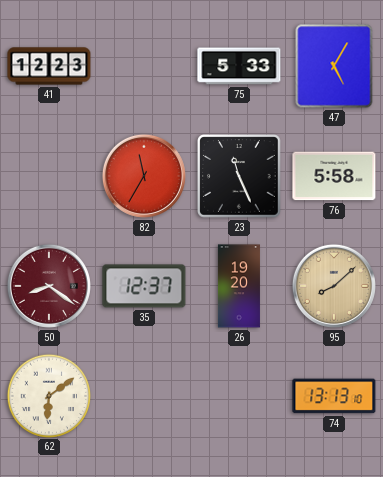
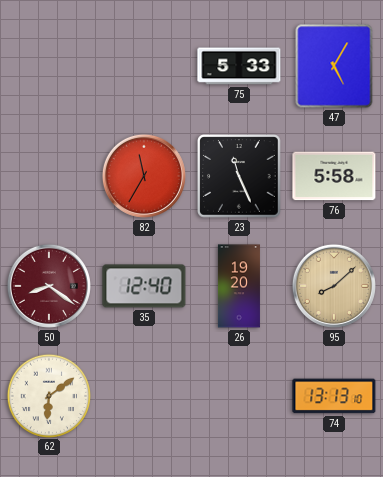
41: 12:23 -> none (49, 66)
35: 12:37 -> 12:40 (144, 286)
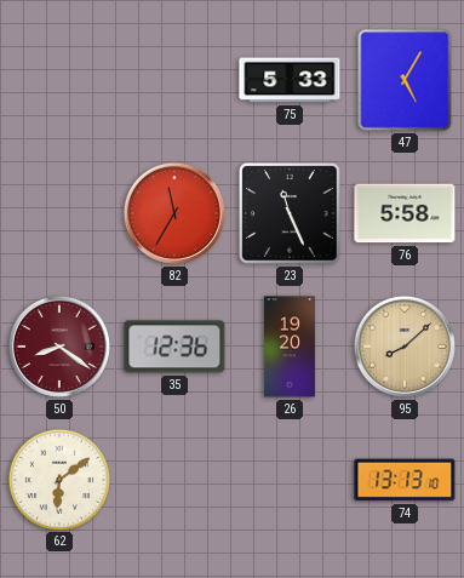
35: 12:40 -> 12:36 (174, 347)
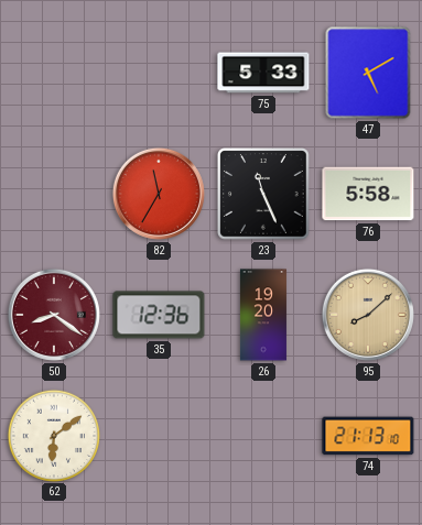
47: 5:05 -> 5:10 (368, 73)
74: 13:13 -> 21:13 (368, 436)
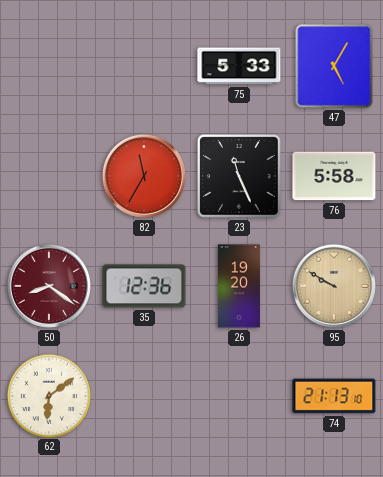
47: 5:10 -> 5:05 (334, 66)
95: 8:08 -> 9:50 (334, 286)
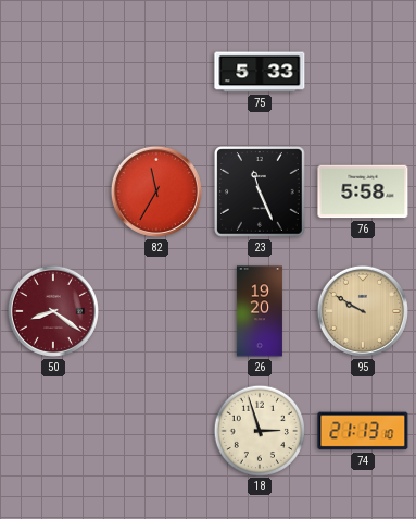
47: 5:05 -> none (334, 66)
35: 12:36 -> none (144, 286)
62: 6:09 -> none (48, 395)
18: none -> 2:57 (259, 430)
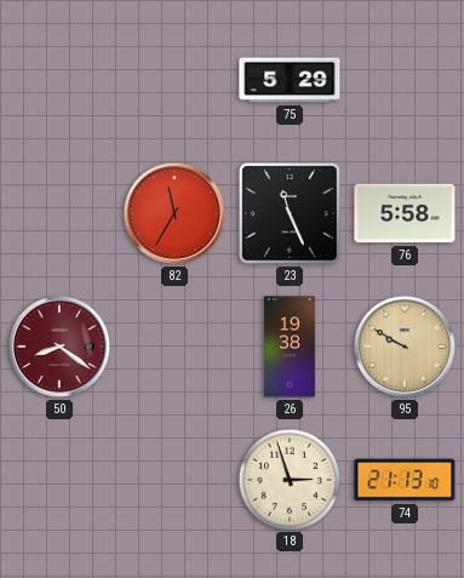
75: 5:33 -> 5:29 (290, 80)
26: 19:20 -> 19:38 (290, 347)
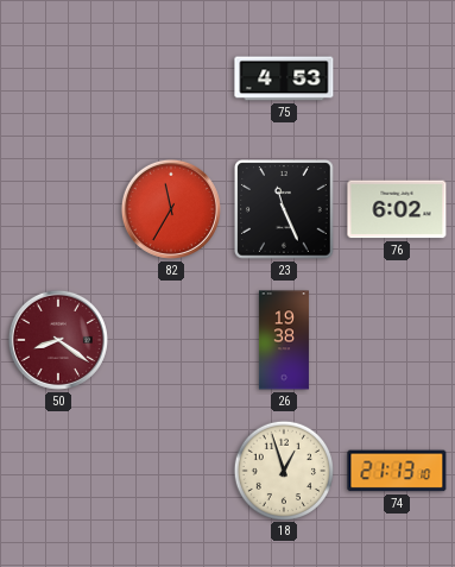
75: 5:29 -> 4:53 (284, 78)
76: 5:58 -> 6:02 (397, 209)
95: 9:50 -> none (405, 347)
18: 2:57 -> 12:57 (283, 470)
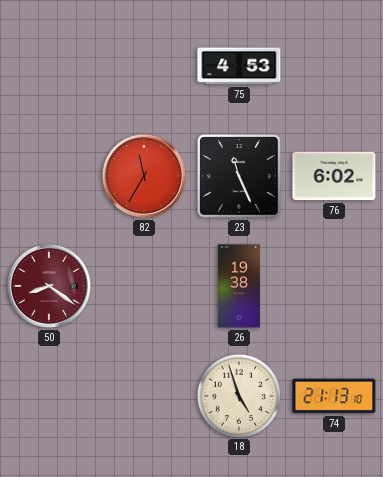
18: 12:57 -> 4:57 (238, 395)
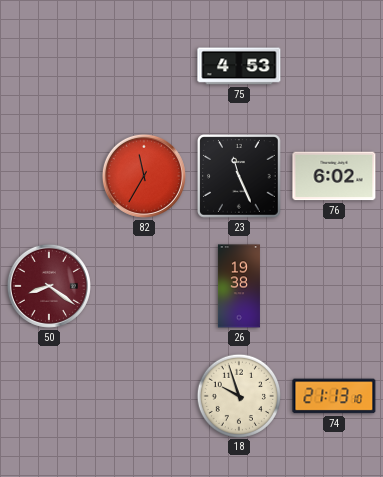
18: 4:57 -> 9:57 (238, 395)
